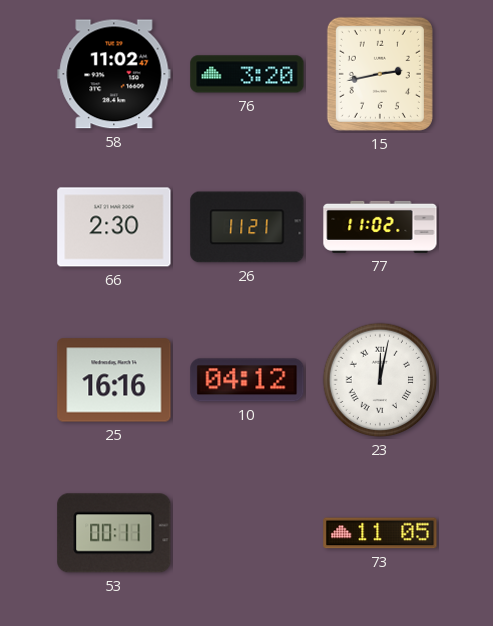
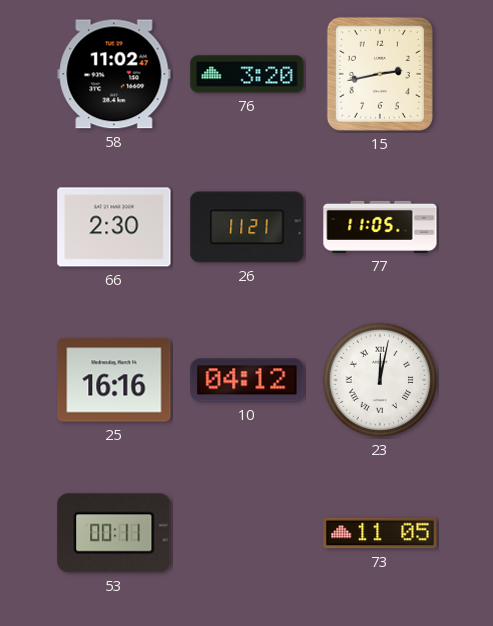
77: 11:02 -> 11:05 (380, 227)
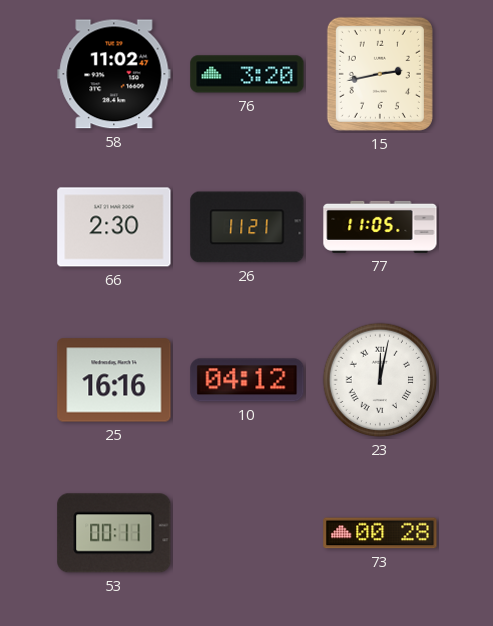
73: 11:05 -> 00:28 (380, 533)
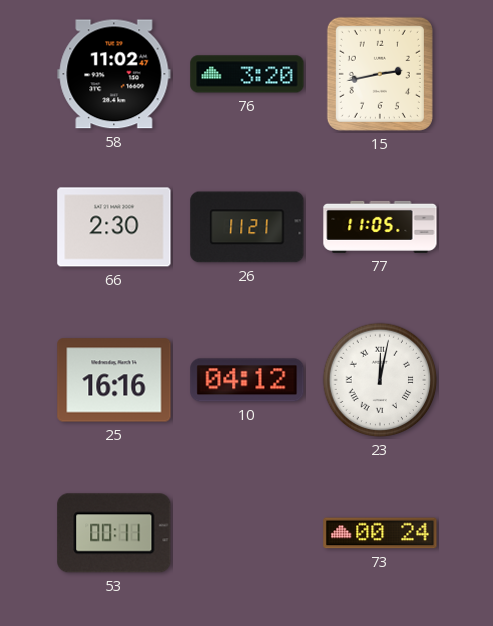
73: 00:28 -> 00:24 (380, 533)
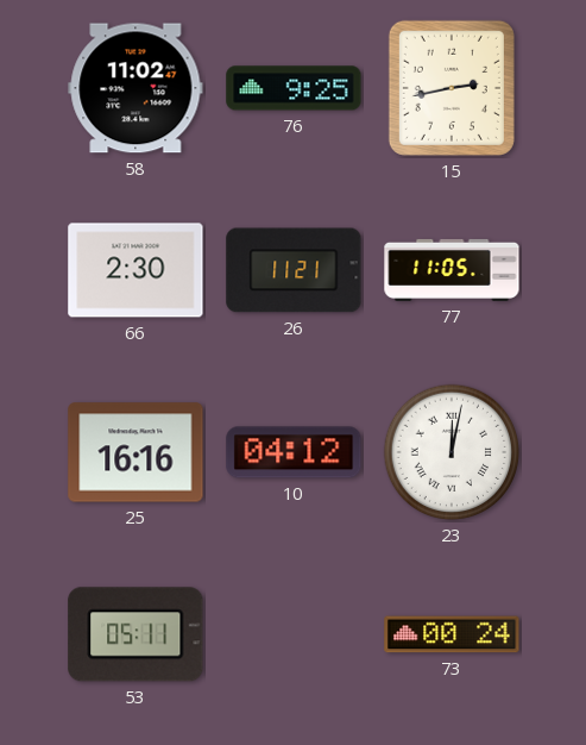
76: 3:20 -> 9:25 (294, 88)
53: 00:11 -> 05:11 (136, 634)
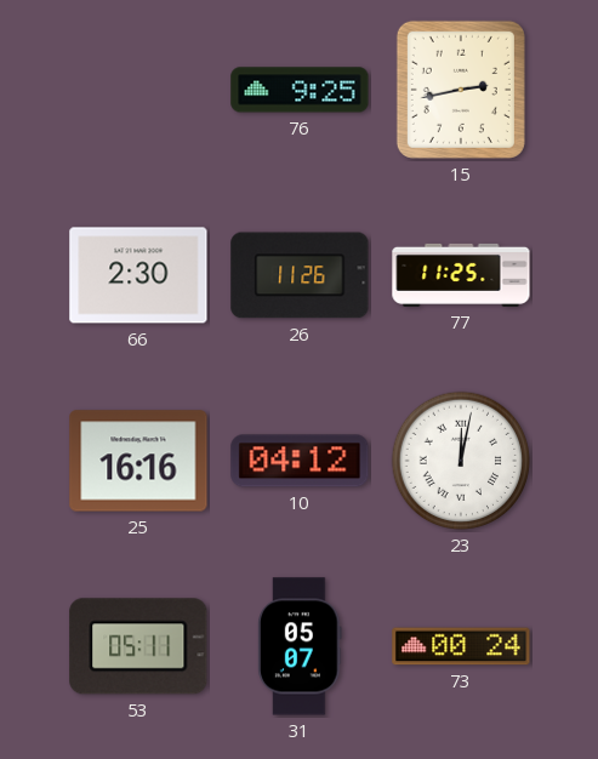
58: 11:02 -> none (136, 88)
26: 11:21 -> 11:26 (300, 275)
77: 11:05 -> 11:25 (461, 275)
31: none -> 05:07 (300, 646)
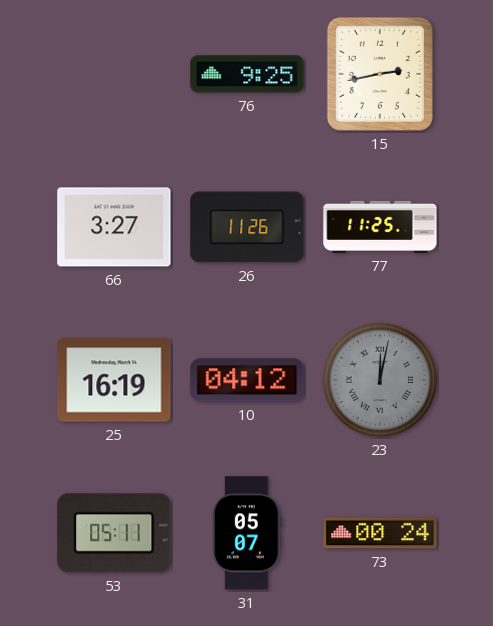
66: 2:30 -> 3:27 (114, 227)
25: 16:16 -> 16:19 (114, 380)
23 dial: white -> grey (380, 380)
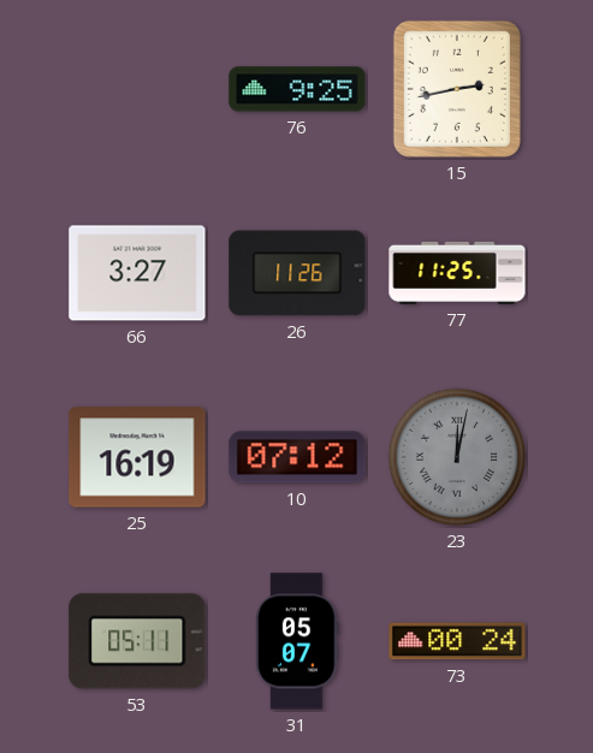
10: 04:12 -> 07:12 (297, 457)
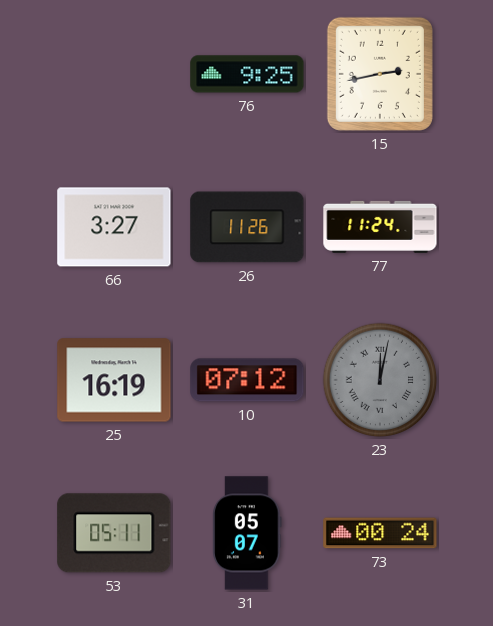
77: 11:25 -> 11:24 (380, 227)
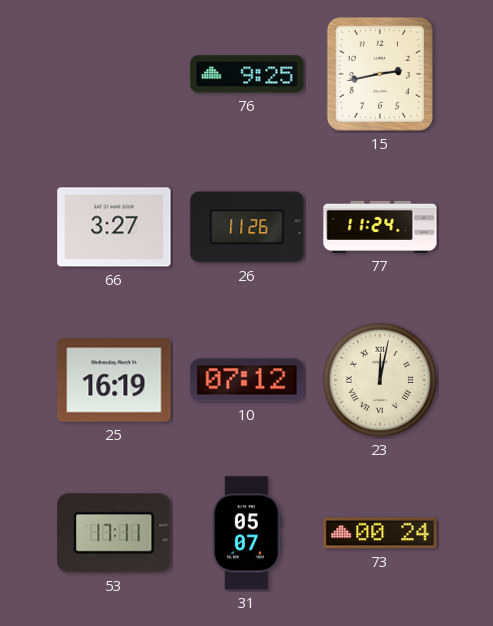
23 dial: grey -> cream (380, 380)
53: 05:11 -> 17:11 (114, 533)
